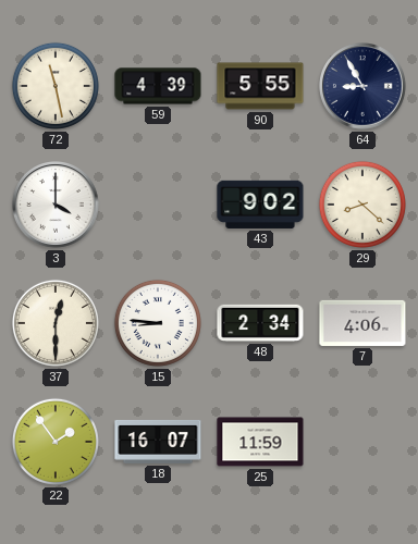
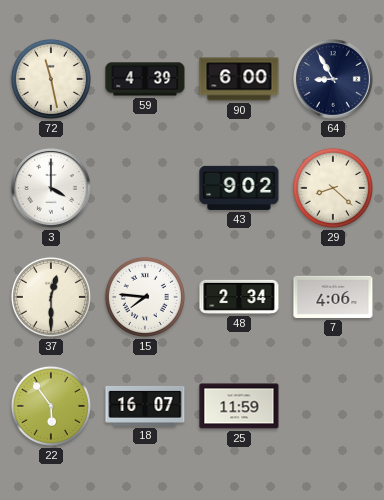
90: 5:55 -> 6:00 (239, 79)
15: 8:46 -> 7:46 (145, 297)
22: 1:54 -> 5:54 (51, 406)
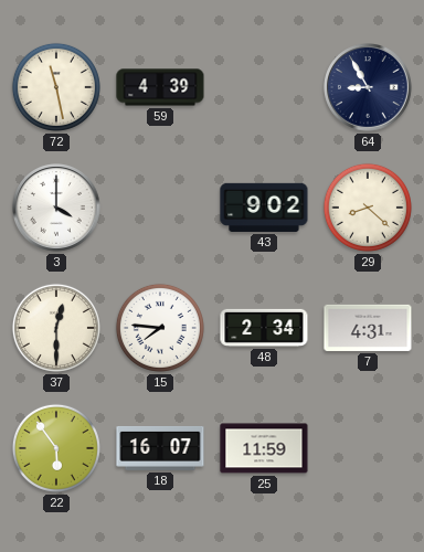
90: 6:00 -> none (239, 79)
7: 4:06 -> 4:31 (368, 328)
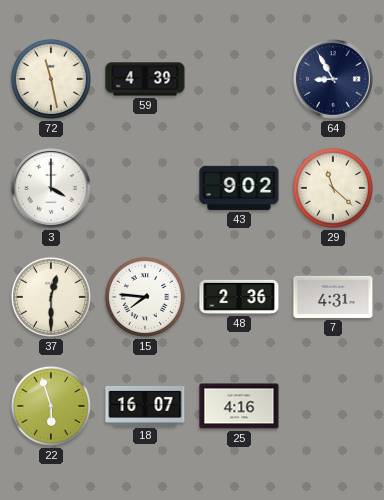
29: 8:22 -> 11:22 (333, 188)
48: 2:34 -> 2:36 (239, 297)
22: 5:54 -> 5:57 (51, 406)
25: 11:59 -> 4:16 (239, 406)
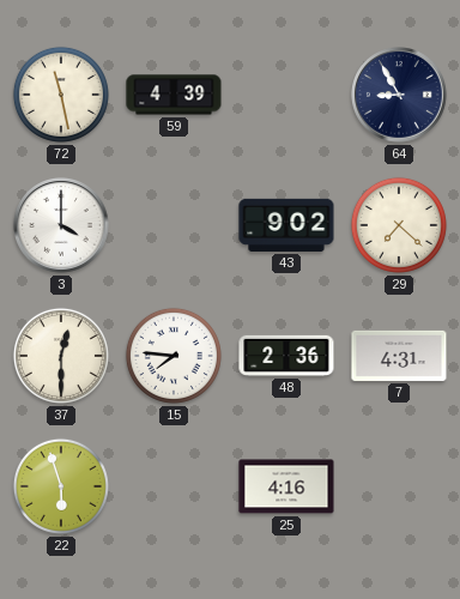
29: 11:22 -> 7:22 (399, 225)
18: 16:07 -> none (145, 406)
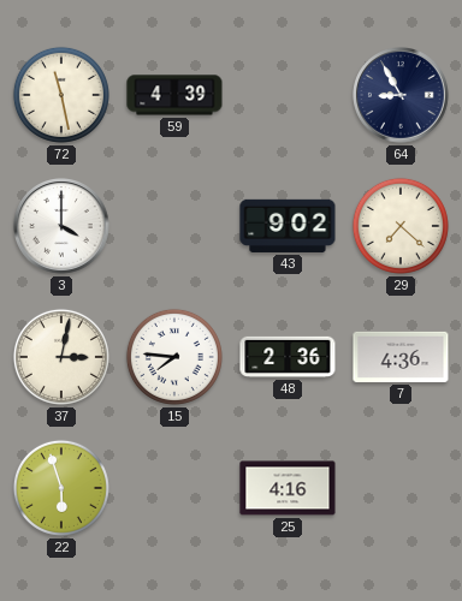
37: 12:30 -> 3:02 (61, 357)
7: 4:31 -> 4:36 (401, 357)
